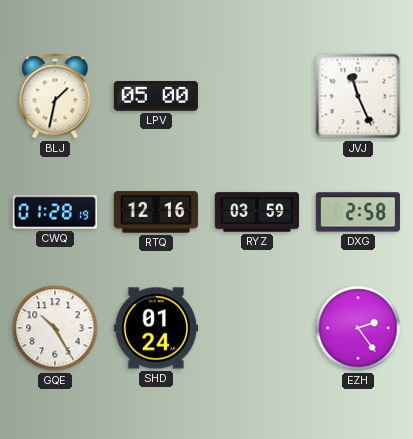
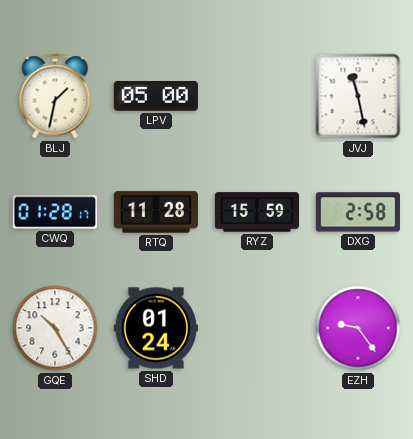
JVJ: 11:26 -> 11:28 (358, 96)
CWQ: 01:28:19 -> 01:28:17 (55, 212)
RTQ: 12:16 -> 11:28 (156, 212)
RYZ: 03:59 -> 15:59 (256, 212)
EZH: 2:24 -> 9:24 (358, 328)
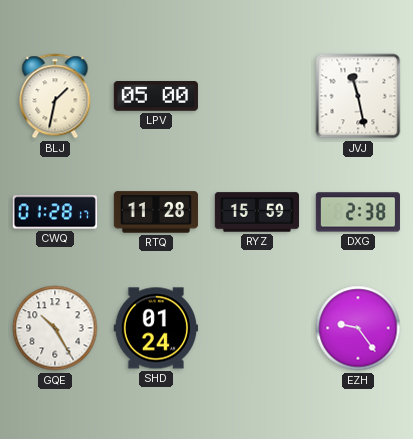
DXG: 2:58 -> 2:38 (358, 212)
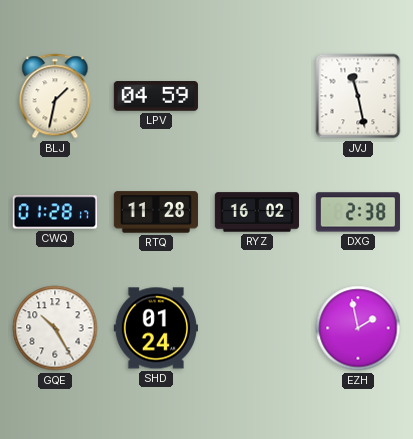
LPV: 05:00 -> 04:59 (155, 96)
RYZ: 15:59 -> 16:02 (256, 212)
EZH: 9:24 -> 1:58 (358, 328)
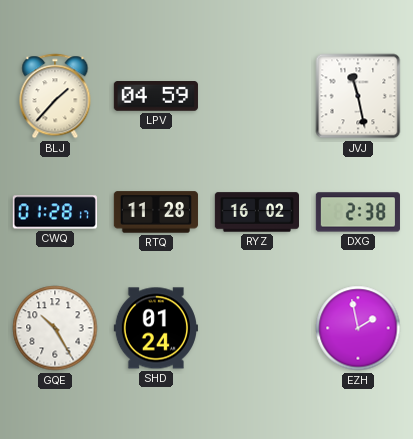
BLJ: 1:32 -> 1:37 (55, 96)
